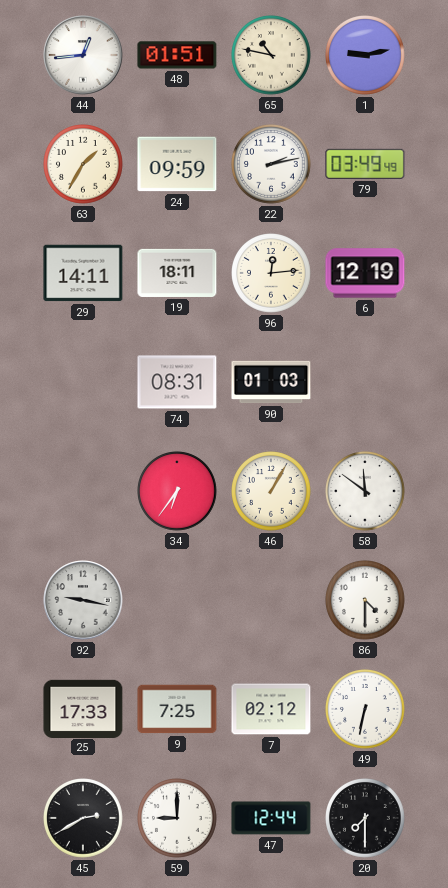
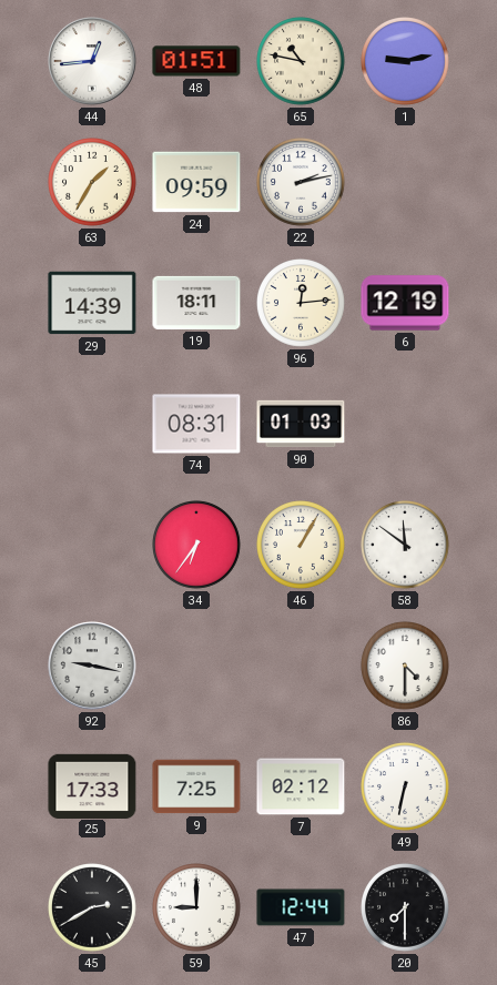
79: 03:49 -> none (365, 164)
29: 14:11 -> 14:39 (92, 303)
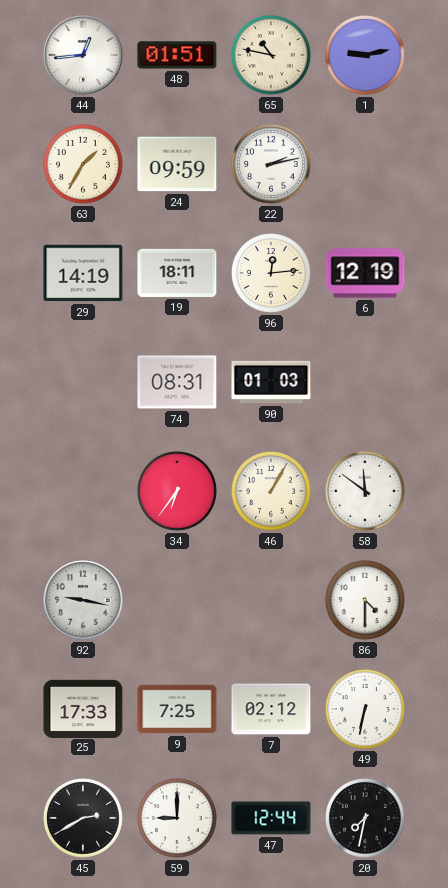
29: 14:39 -> 14:19 (83, 273)
20: 7:30 -> 7:32 (366, 819)
